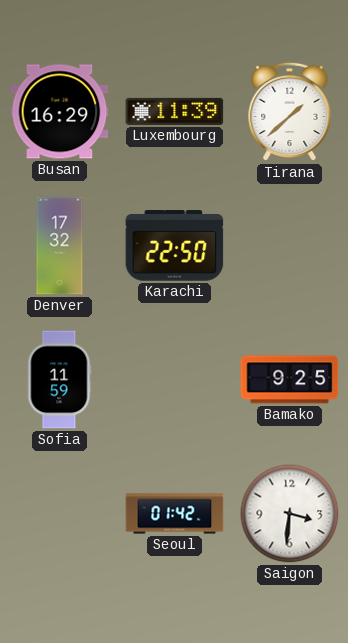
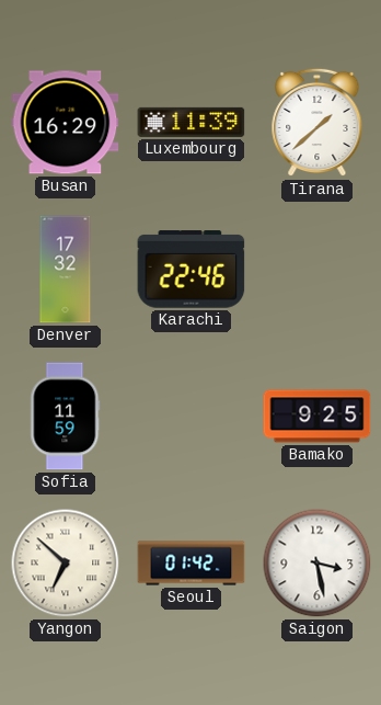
Karachi: 22:50 -> 22:46 (192, 270)
Yangon: none -> 6:52 (66, 564)
Saigon: 3:31 -> 3:28 (317, 564)
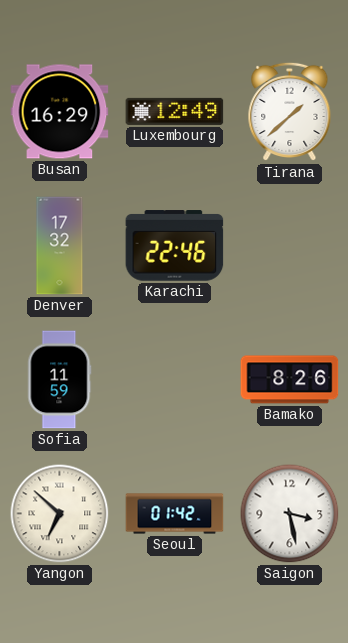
Luxembourg: 11:39 -> 12:49 (175, 111)
Bamako: 9:25 -> 8:26 (290, 380)
